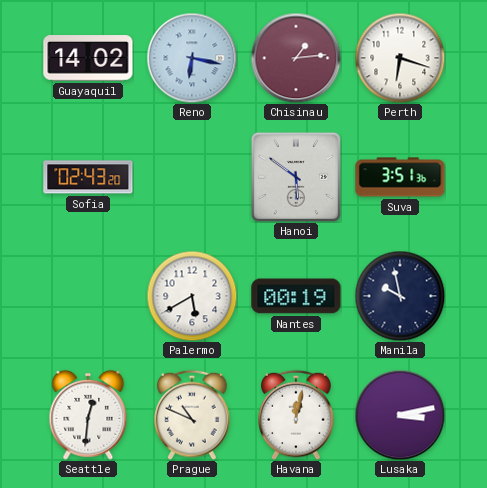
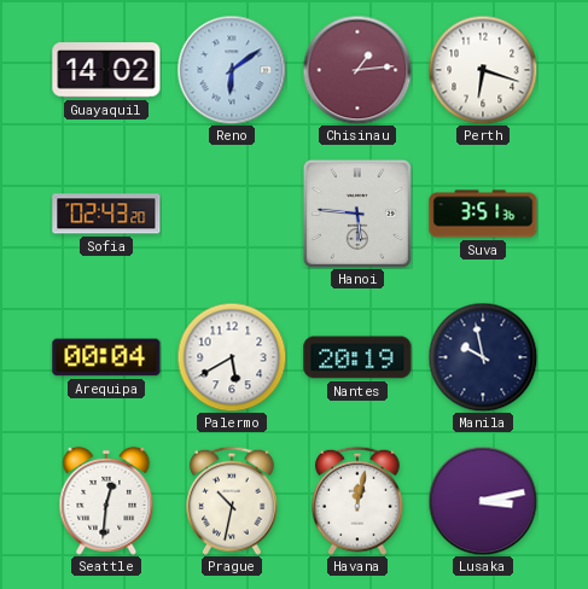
Reno: 6:17 -> 6:09 (232, 70)
Hanoi: 5:51 -> 5:46 (357, 214)
Arequipa: none -> 00:04 (106, 357)
Nantes: 00:19 -> 20:19 (357, 357)
Prague: 10:49 -> 10:32 (232, 501)
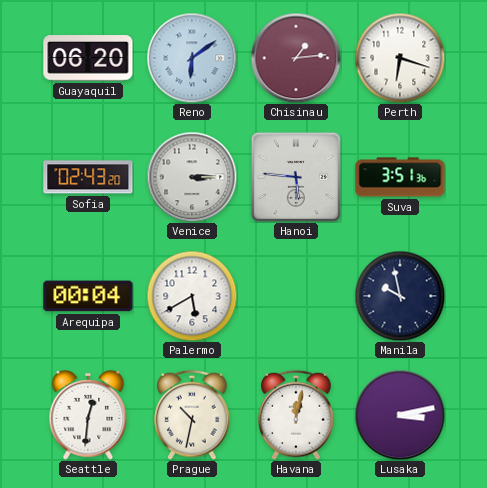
Guayaquil: 14:02 -> 06:20 (88, 58)
Venice: none -> 3:15 (192, 177)
Nantes: 20:19 -> none (357, 357)
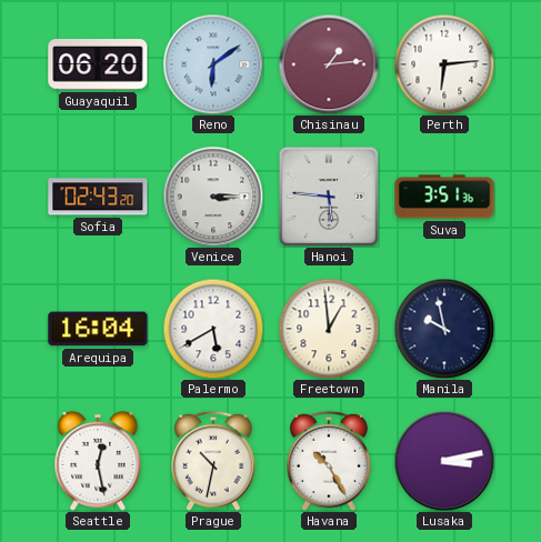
Perth: 6:18 -> 6:14 (444, 64)
Arequipa: 00:04 -> 16:04 (98, 329)
Freetown: none -> 12:59 (329, 329)
Seattle: 12:31 -> 12:28 (98, 461)
Havana: 12:02 -> 10:25 (329, 461)
